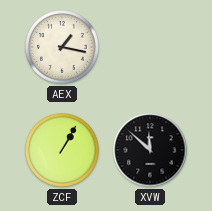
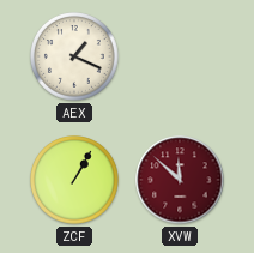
AEX: 1:17 -> 1:19 (75, 58)
XVW dial: black -> burgundy (180, 180)
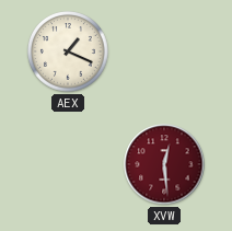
ZCF: 1:05 -> none (75, 181)
XVW: 11:52 -> 12:29 (164, 164)
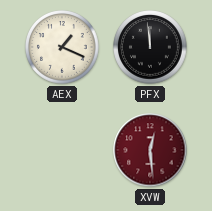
PFX: none -> 11:59 (151, 48)
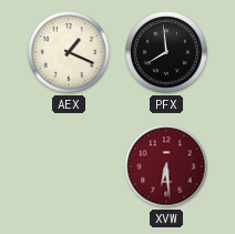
PFX: 11:59 -> 7:59 (167, 53)
XVW: 12:29 -> 6:29 (166, 166)
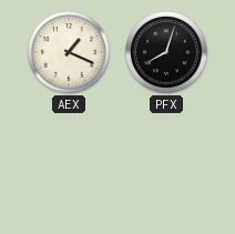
PFX: 7:59 -> 8:03 (167, 53)
XVW: 6:29 -> none (166, 166)
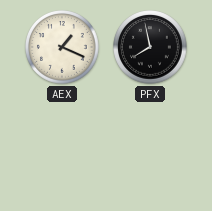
PFX: 8:03 -> 7:58 (151, 48)
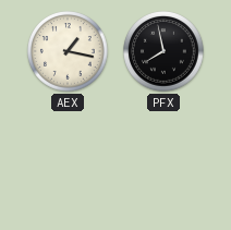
AEX: 1:19 -> 1:17 (69, 52)
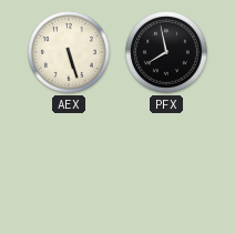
AEX: 1:17 -> 5:27 (70, 53)
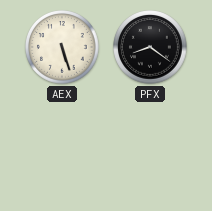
PFX: 7:58 -> 8:21 (151, 48)
